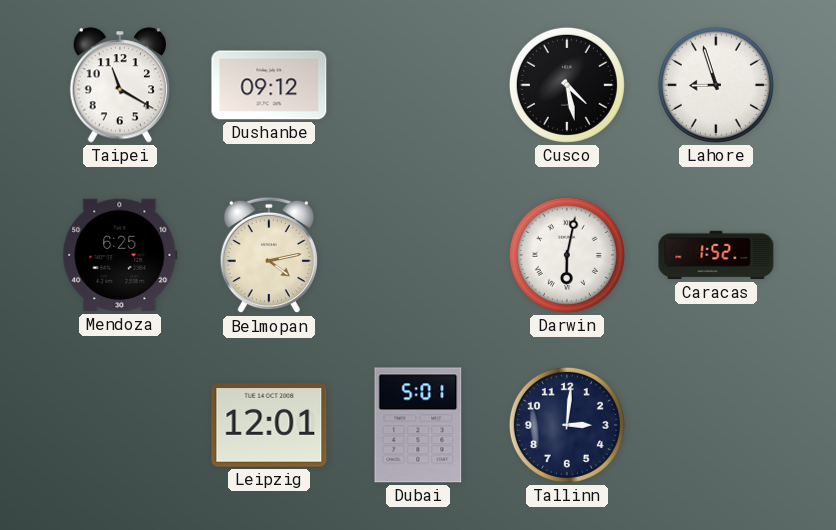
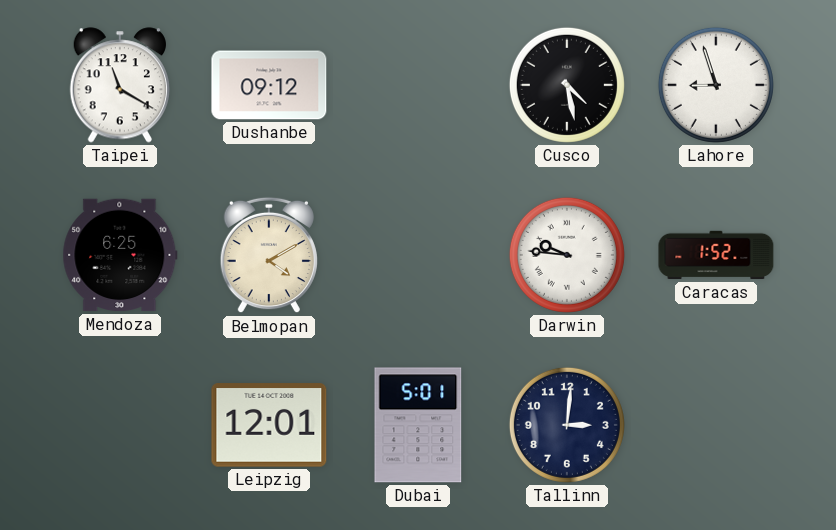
Belmopan: 4:13 -> 4:10 (269, 255)
Darwin: 6:02 -> 9:46 (567, 255)
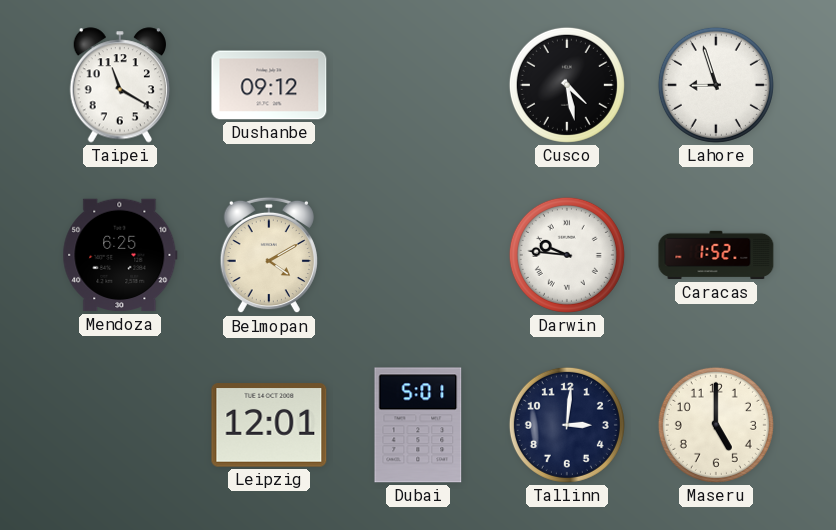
Maseru: none -> 5:00 (716, 425)
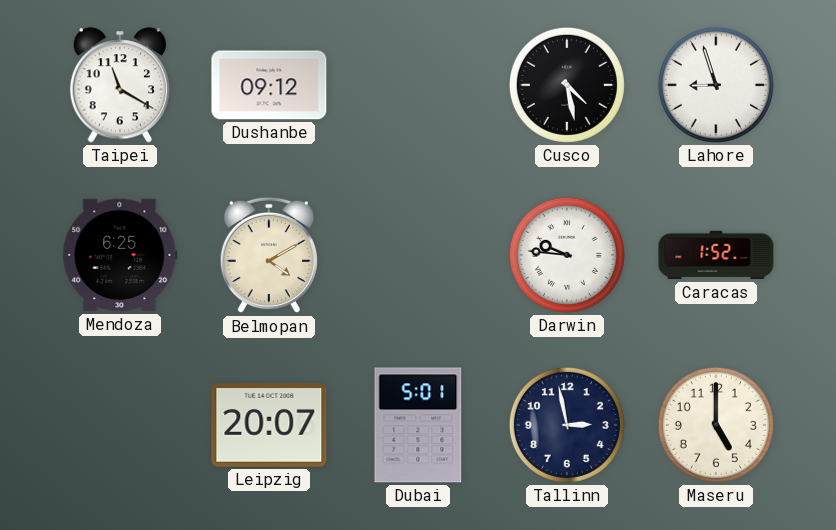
Leipzig: 12:01 -> 20:07 (269, 425)
Tallinn: 3:01 -> 2:58 (567, 425)
